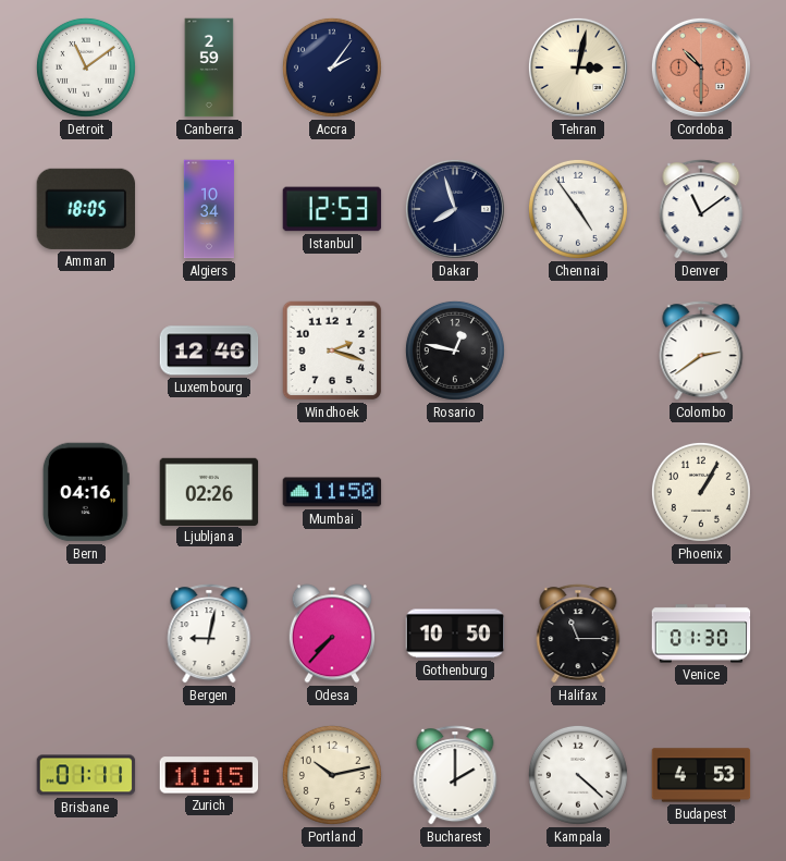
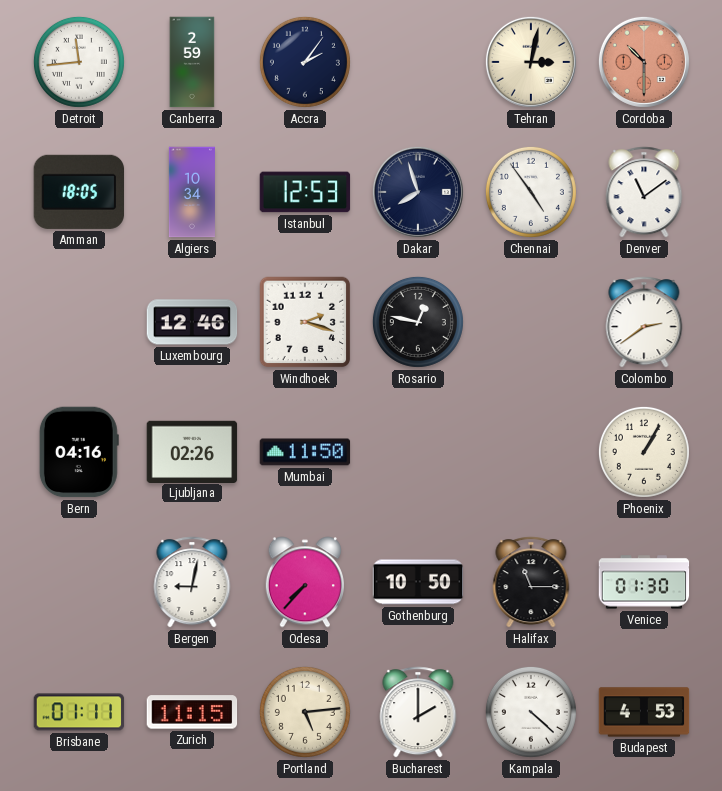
Detroit: 11:09 -> 11:44 (79, 62)
Portland: 10:13 -> 5:14 (305, 712)
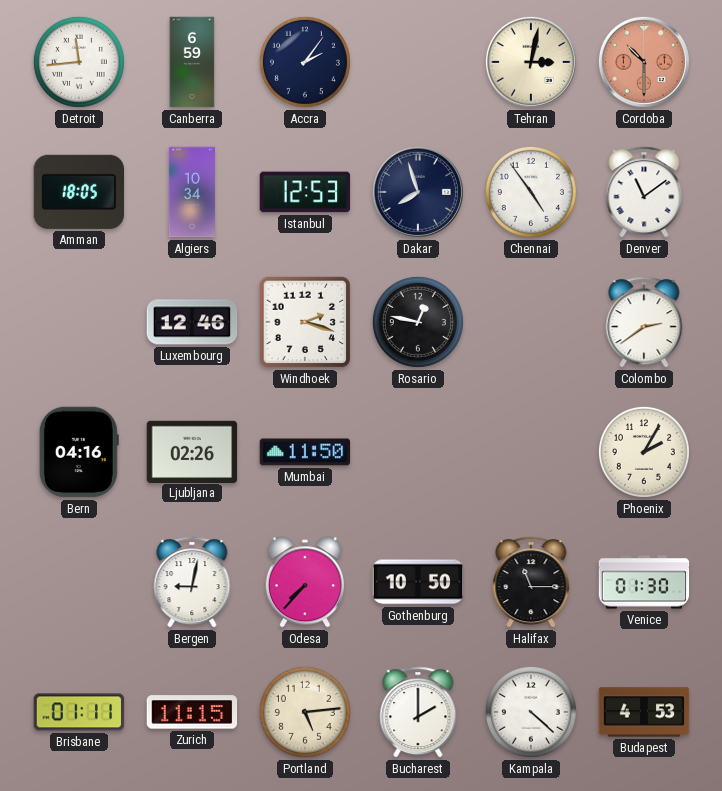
Canberra: 2:59 -> 6:59 (192, 62)
Phoenix: 1:05 -> 2:05 (644, 452)
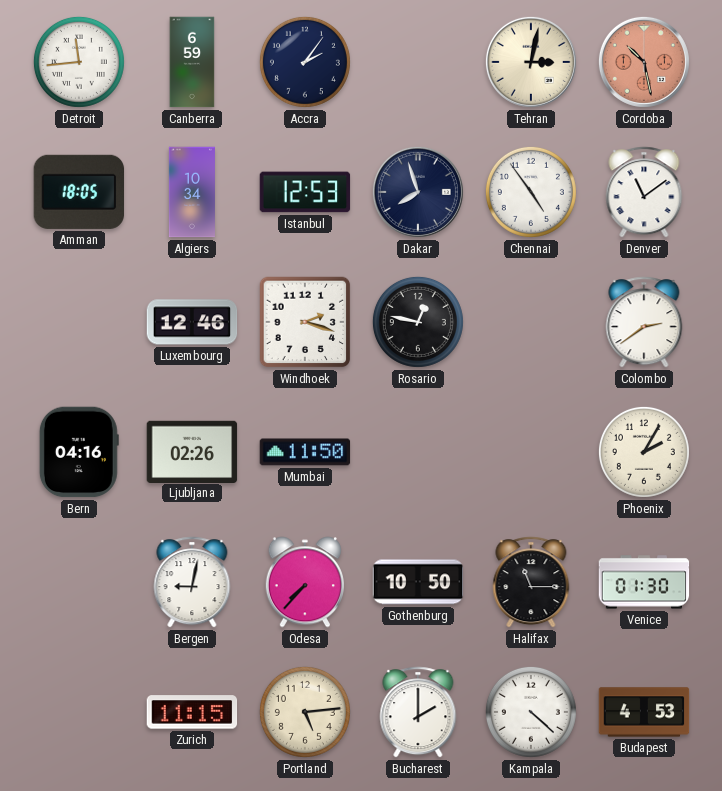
Cordoba: 10:30 -> 10:28 (644, 62)
Brisbane: 01:11 -> none (79, 712)
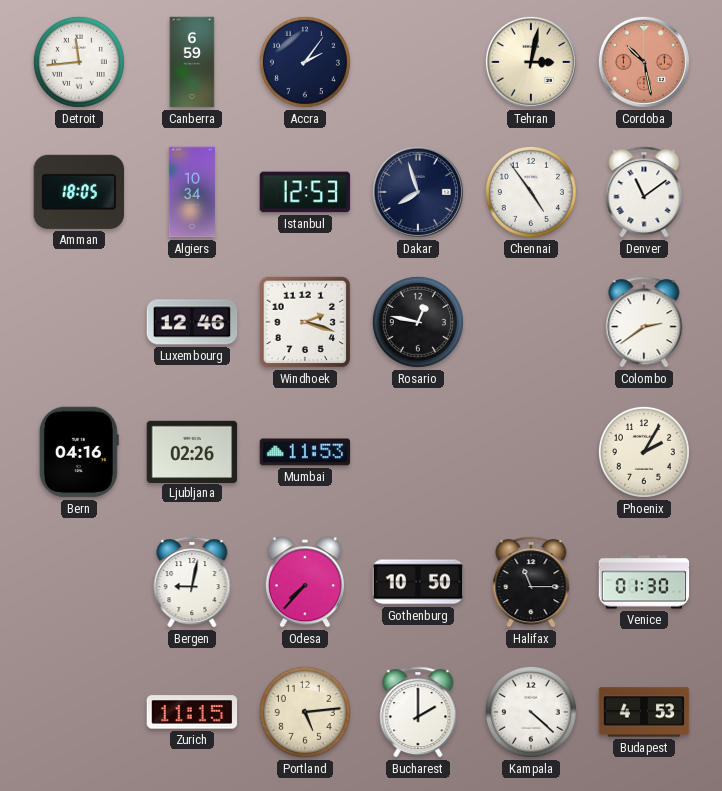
Mumbai: 11:50 -> 11:53 (305, 452)
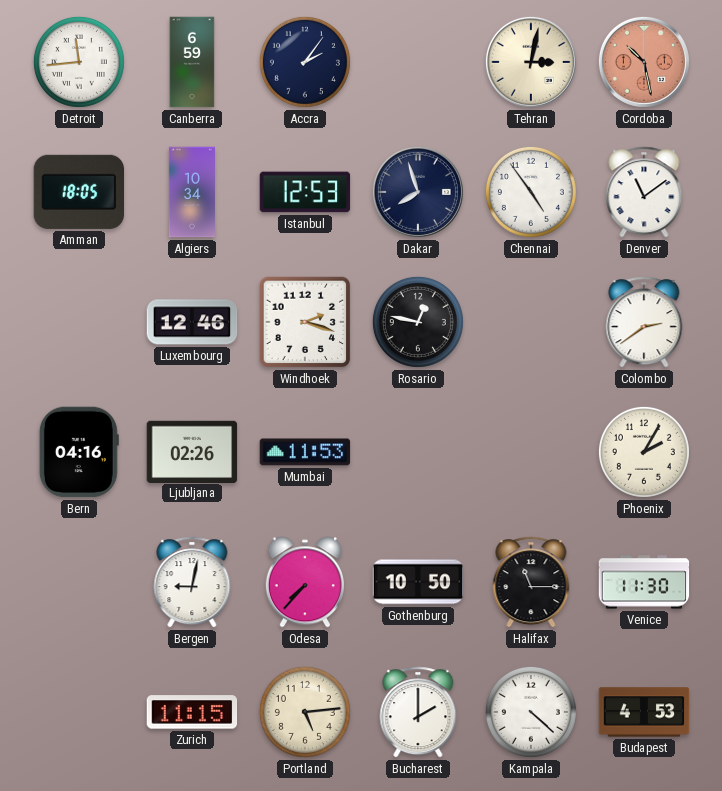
Venice: 01:30 -> 11:30 (644, 582)
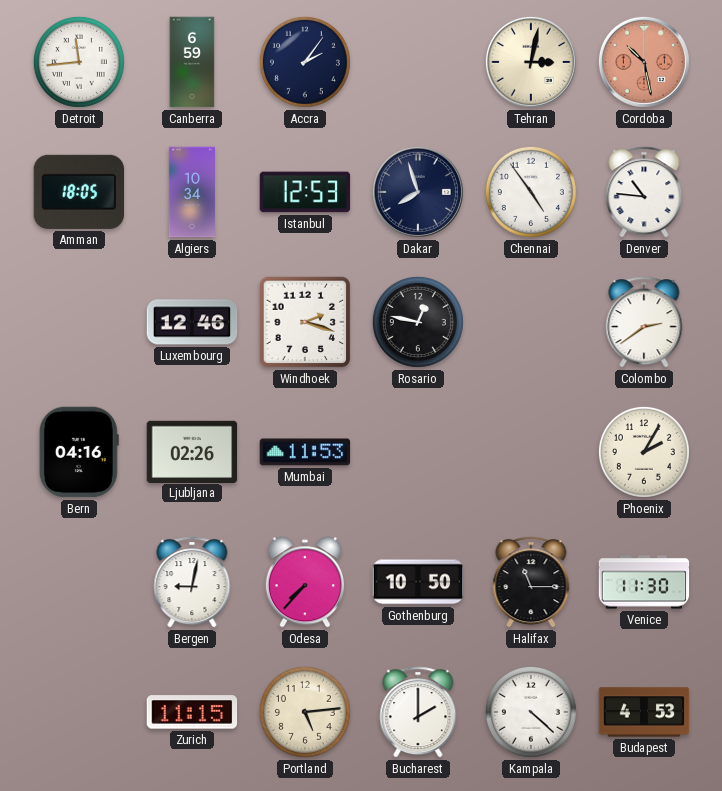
Denver: 11:09 -> 10:46 (644, 192)
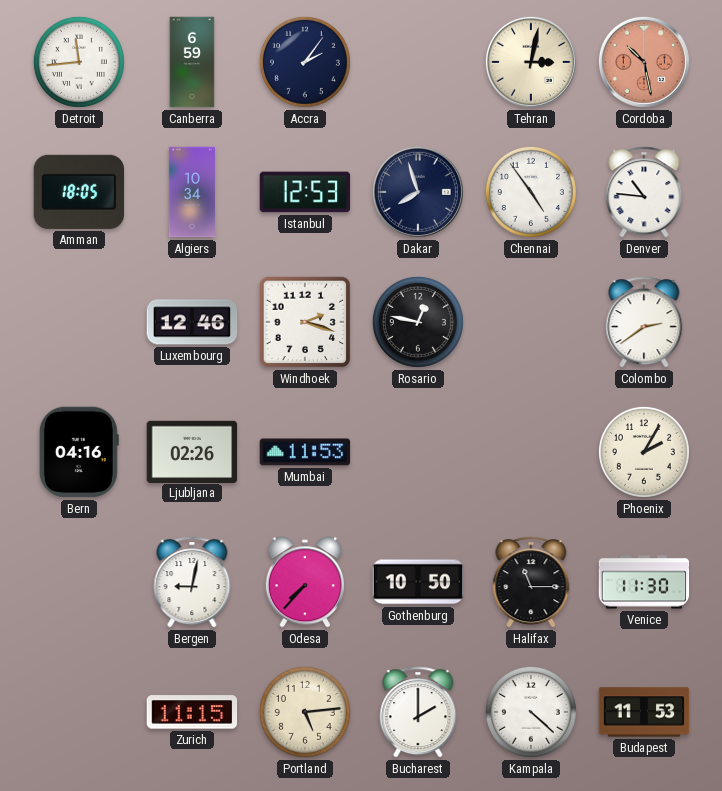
Budapest: 4:53 -> 11:53 (644, 712)
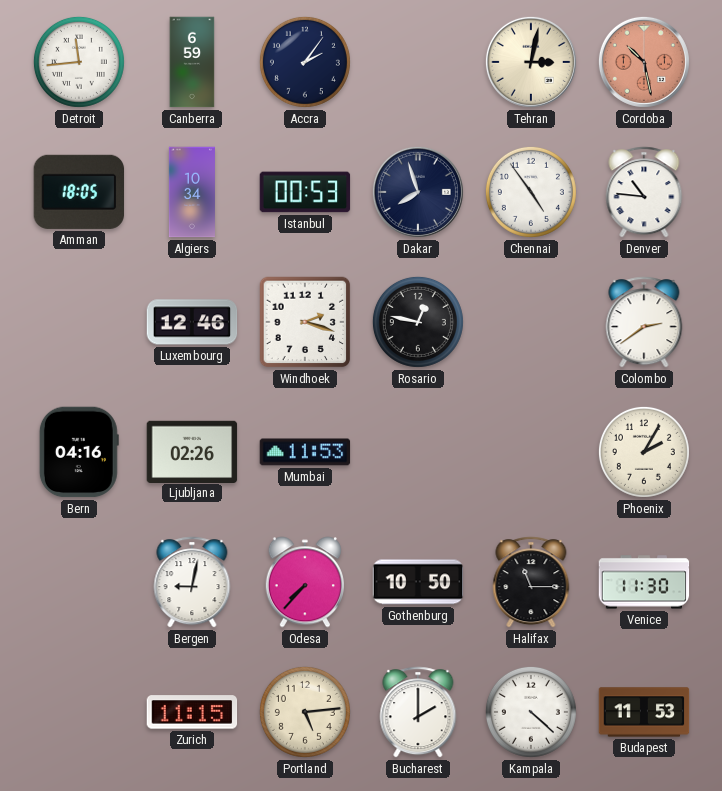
Istanbul: 12:53 -> 00:53 (305, 192)
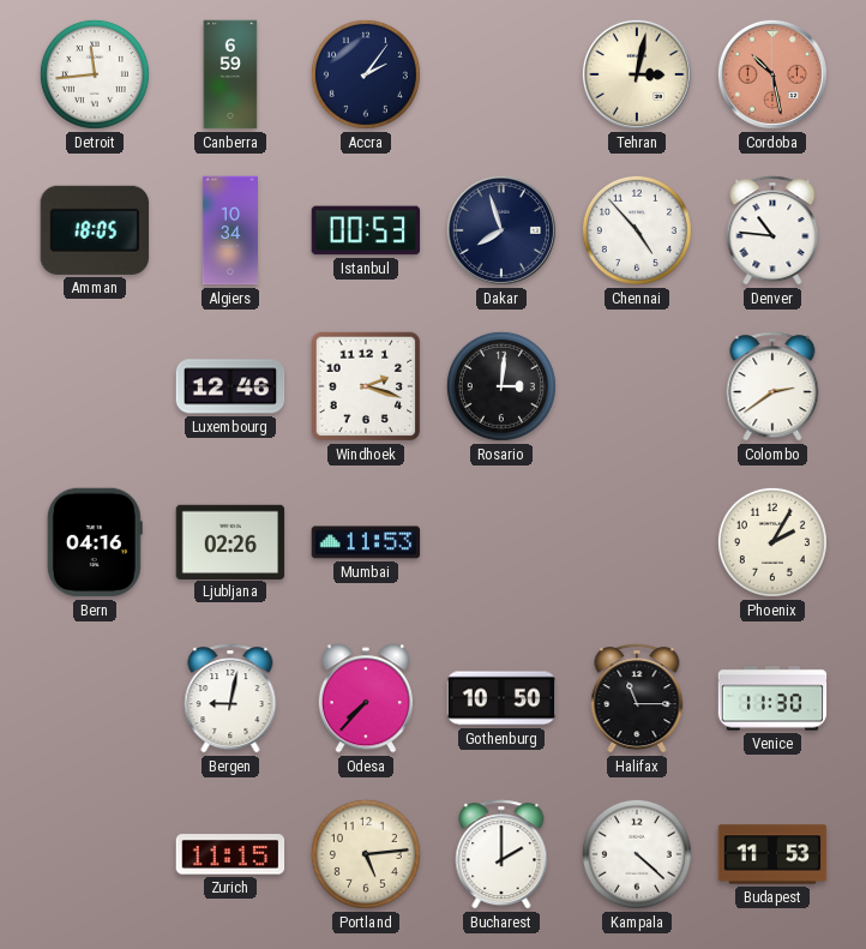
Chennai: 4:54 -> 4:53 (637, 230)
Rosario: 12:47 -> 3:01 (501, 386)
